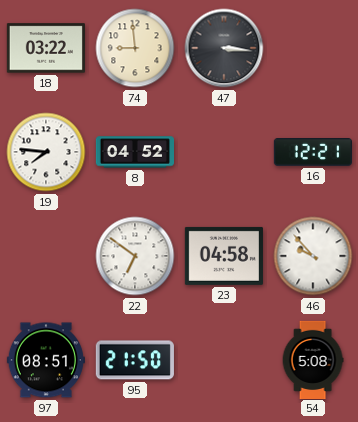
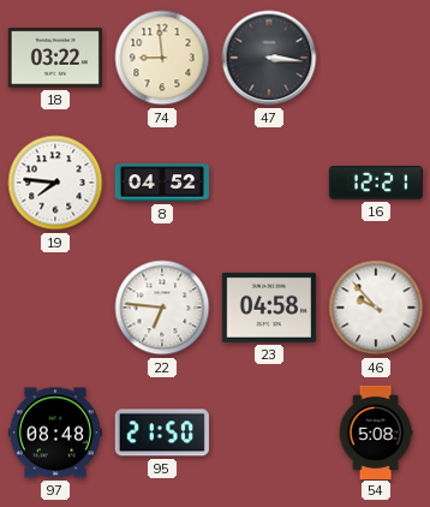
22: 6:51 -> 6:46 (162, 308)
97: 08:51 -> 08:48 (55, 433)
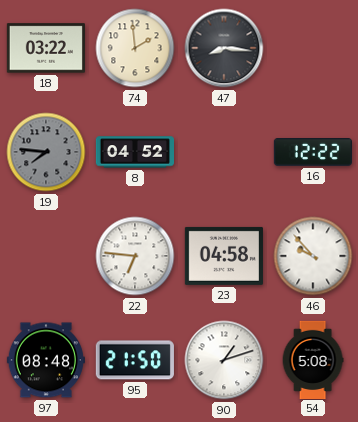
74: 8:59 -> 1:59 (135, 48)
47: 3:16 -> 8:16 (224, 48)
19 dial: white -> grey (46, 152)
16: 12:21 -> 12:22 (312, 153)
90: none -> 1:12 (224, 360)
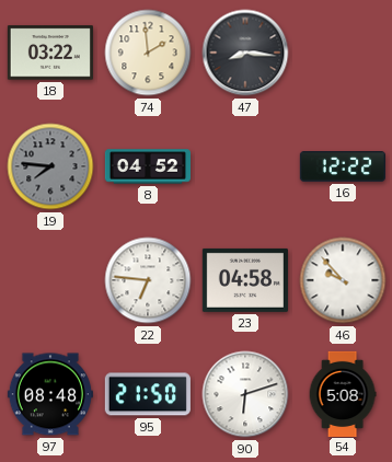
90: 1:12 -> 6:12 (245, 394)
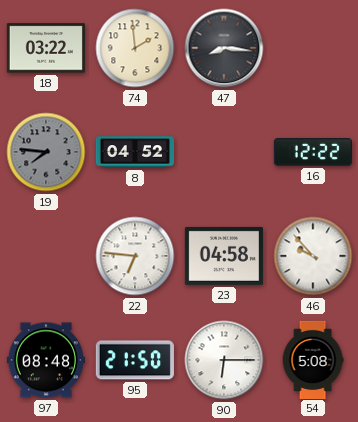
90: 6:12 -> 6:15 (224, 360)
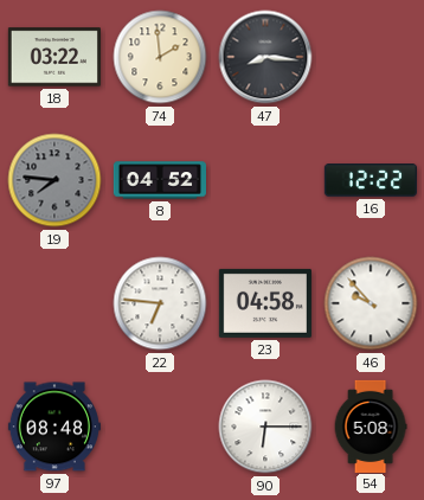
95: 21:50 -> none (135, 360)
